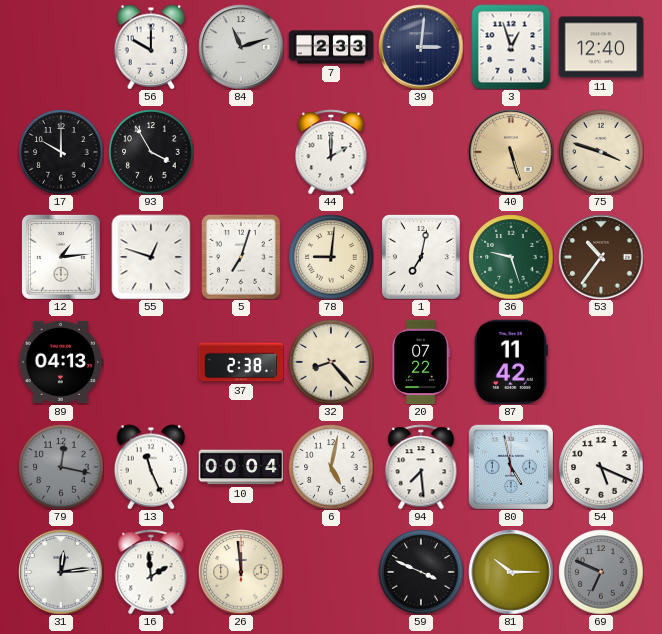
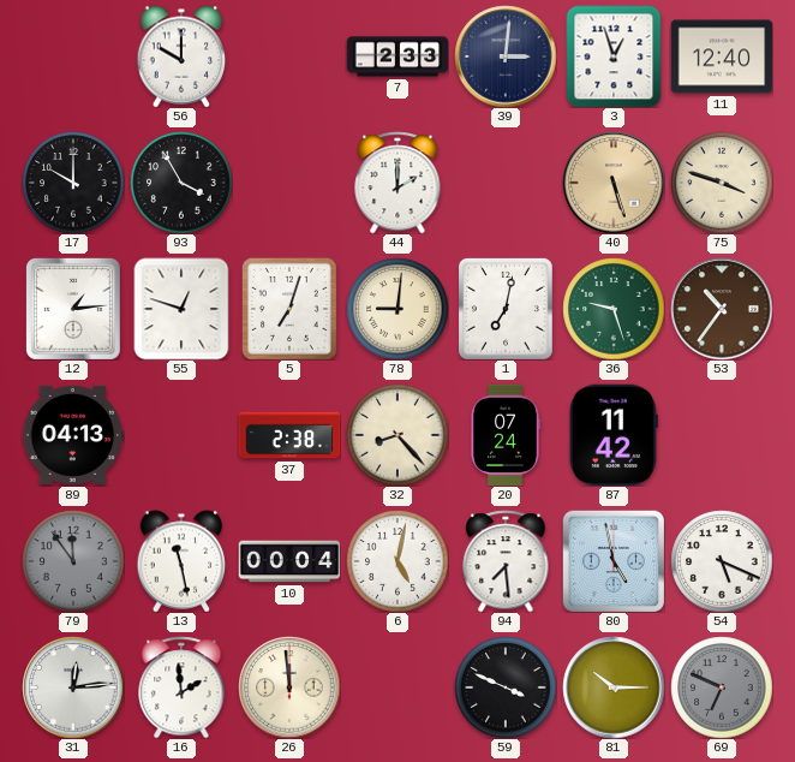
84: 11:12 -> none (241, 47)
20: 07:22 -> 07:24 (506, 435)
79: 12:17 -> 11:54 (73, 561)
13: 11:26 -> 11:28 (181, 561)
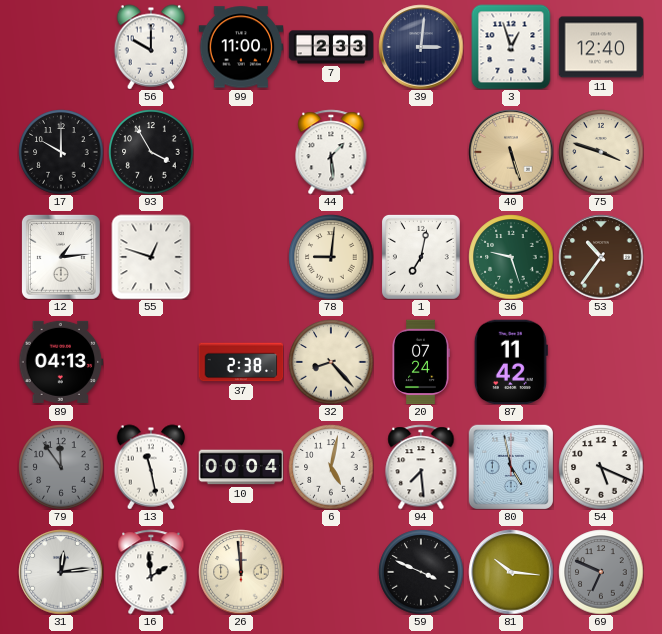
99: none -> 11:00 (241, 47)
44: 2:00 -> 1:29 (331, 152)
5: 7:03 -> none (289, 309)
81: 10:15 -> 10:16 (511, 572)
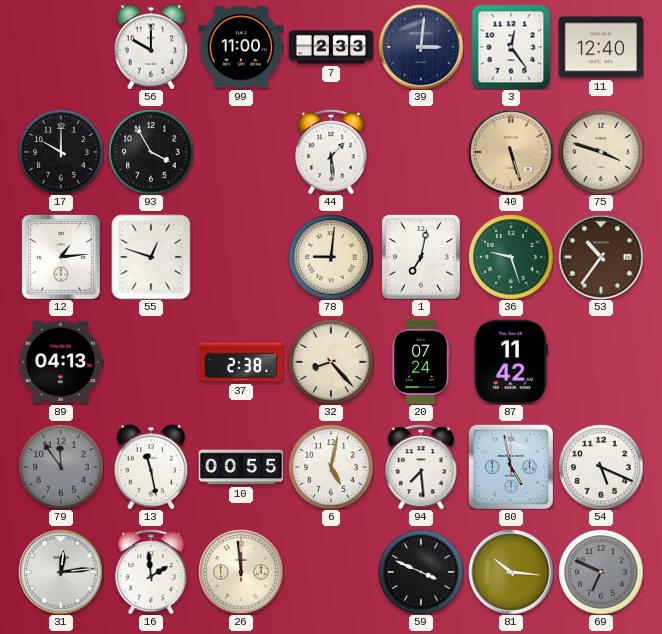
3: 12:57 -> 12:24 (511, 47)
10: 00:04 -> 00:55 (241, 467)
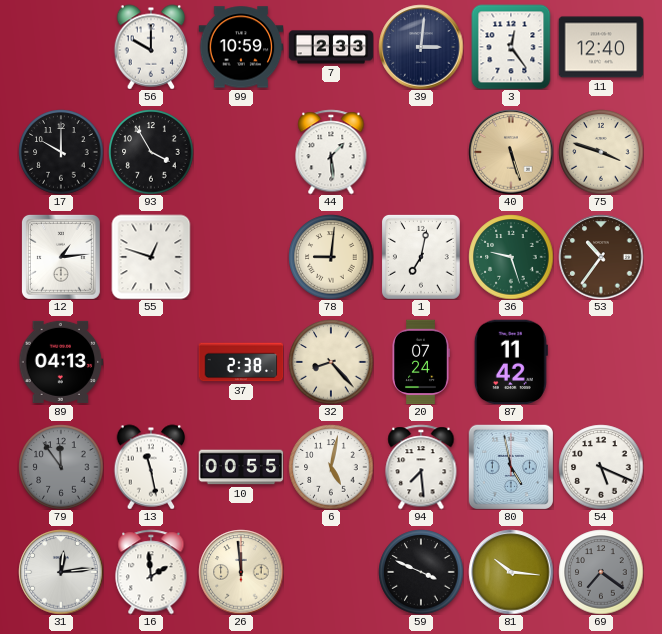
99: 11:00 -> 10:59 (241, 47)
69: 6:49 -> 7:21 (601, 572)
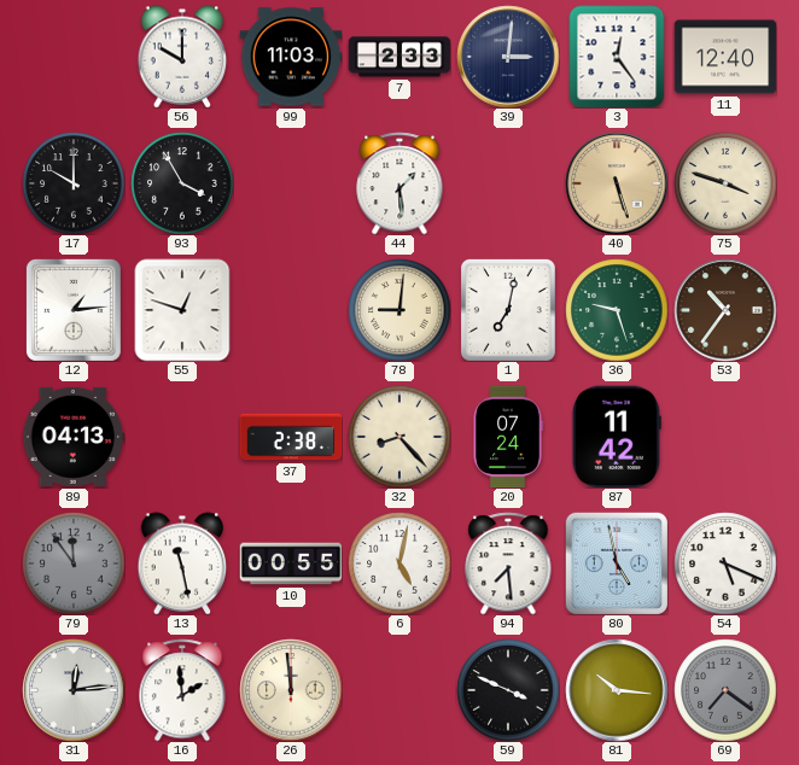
99: 10:59 -> 11:03 (291, 57)
